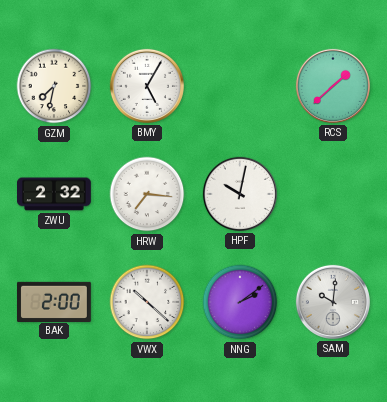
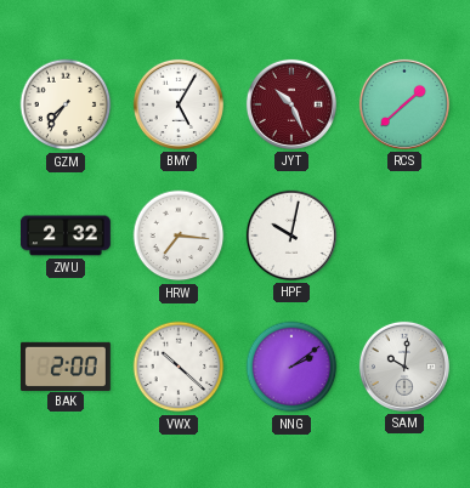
GZM: 7:32 -> 7:36 (66, 104)
JYT: none -> 10:26 (291, 104)
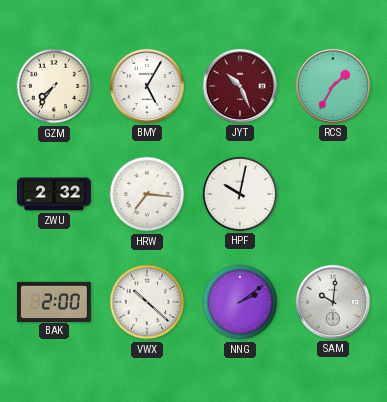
RCS: 1:38 -> 1:35 (333, 86)
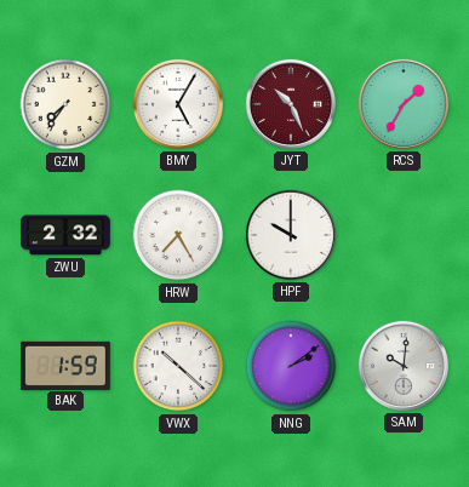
HRW: 7:16 -> 7:25 (178, 235)
HPF: 10:02 -> 10:00 (291, 235)
BAK: 2:00 -> 1:59 (67, 365)
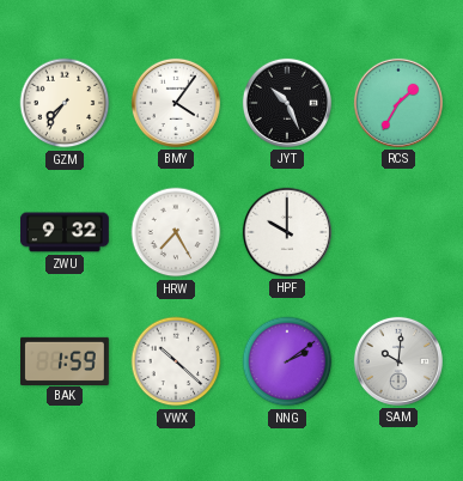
BMY: 5:05 -> 4:06 (176, 103)
JYT dial: burgundy -> black (287, 103)
ZWU: 2:32 -> 9:32 (66, 232)
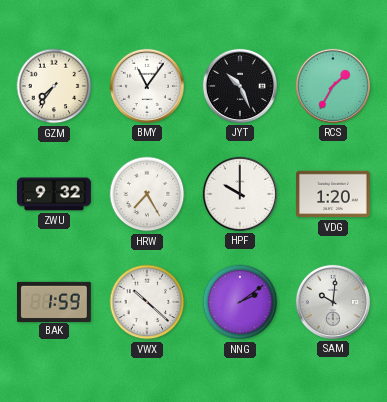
BMY: 4:06 -> 11:06 (147, 86)
VDG: none -> 1:20 (334, 194)
